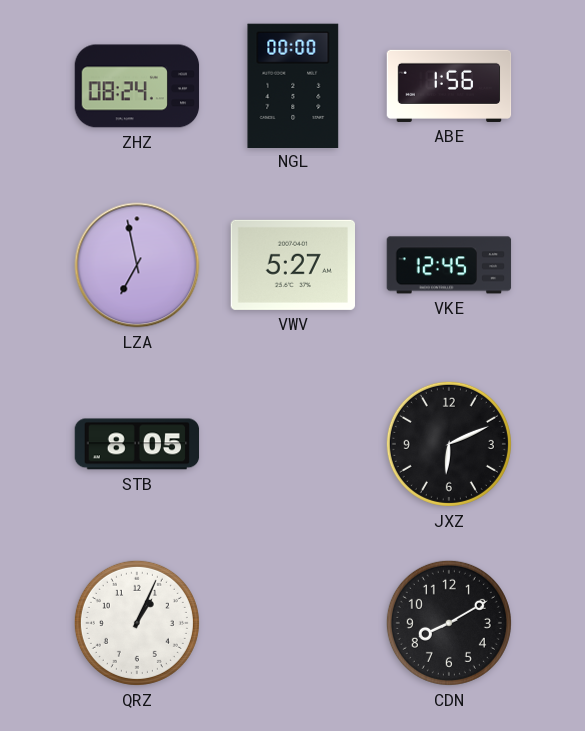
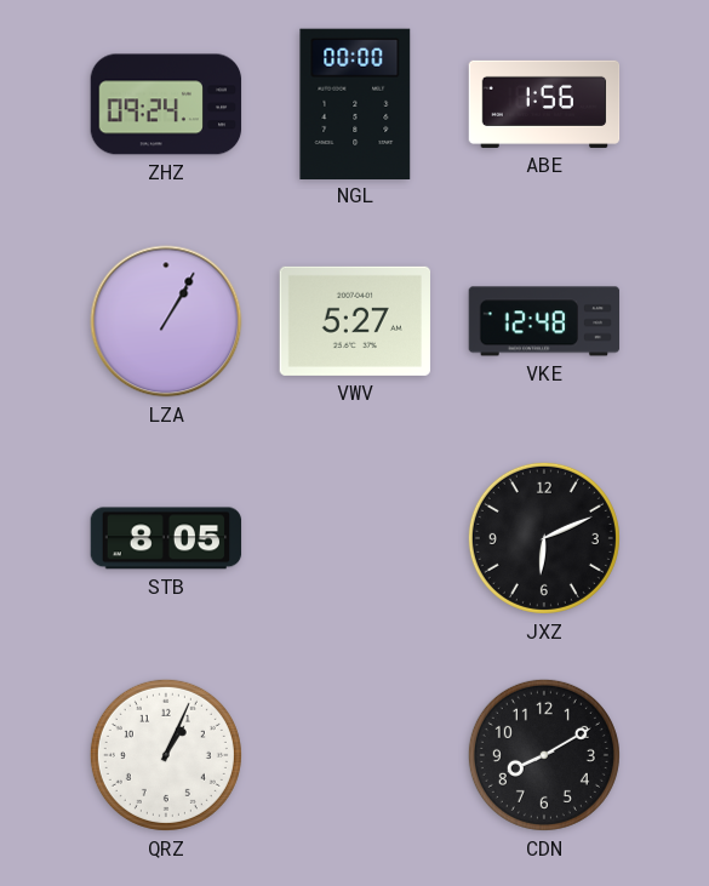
ZHZ: 08:24 -> 09:24 (166, 104)
LZA: 6:58 -> 1:05 (166, 321)
VKE: 12:45 -> 12:48 (544, 321)
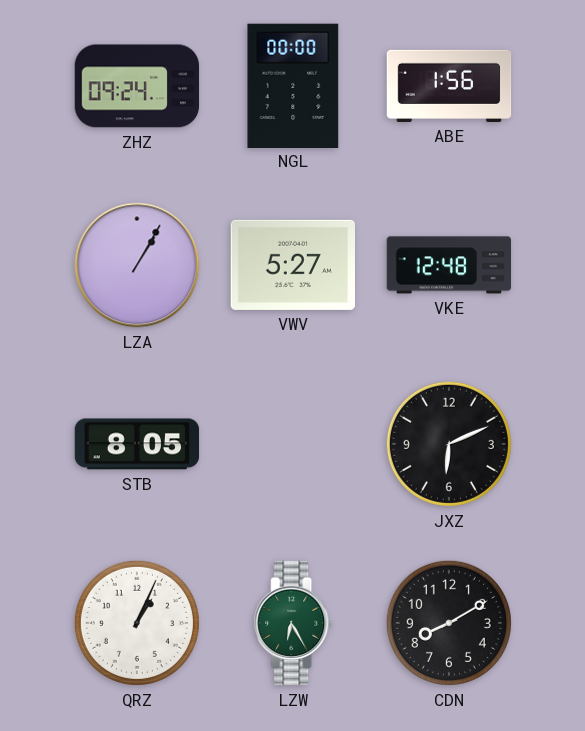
LZW: none -> 6:25 (293, 623)
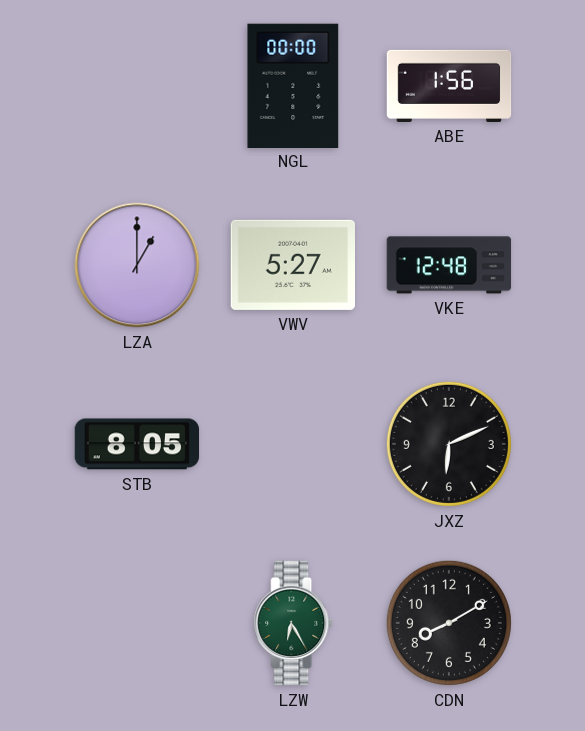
ZHZ: 09:24 -> none (137, 86)
LZA: 1:05 -> 1:00 (137, 265)
QRZ: 1:04 -> none (137, 623)
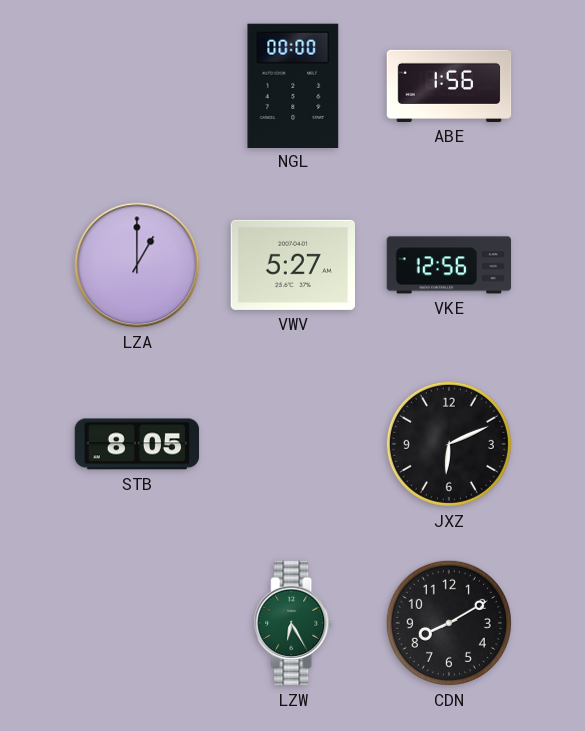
VKE: 12:48 -> 12:56 (449, 265)
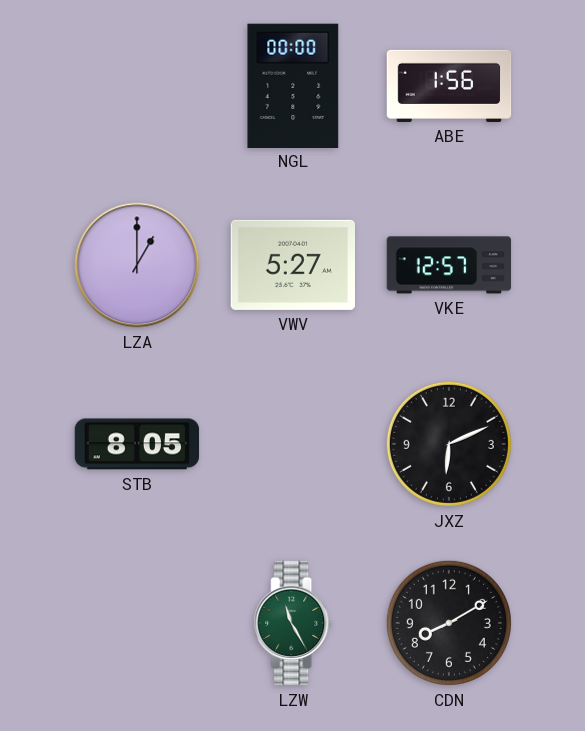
VKE: 12:56 -> 12:57 (449, 265)
LZW: 6:25 -> 11:25 (293, 623)
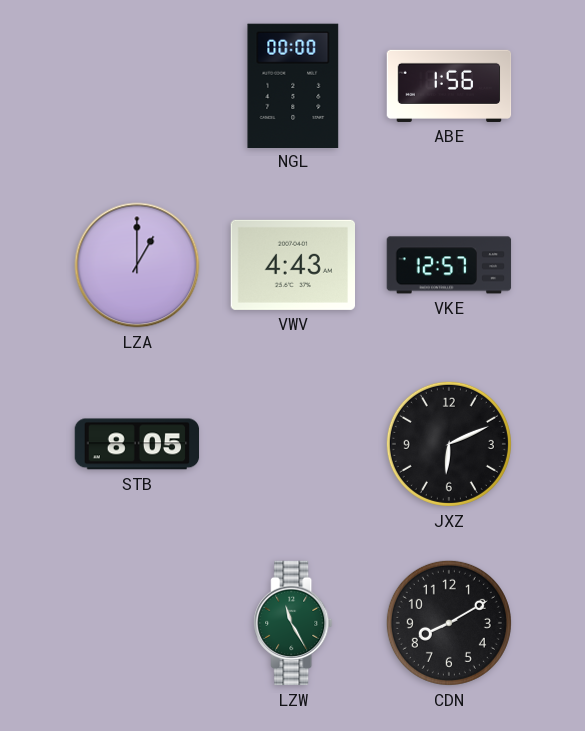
VWV: 5:27 -> 4:43 (292, 265)
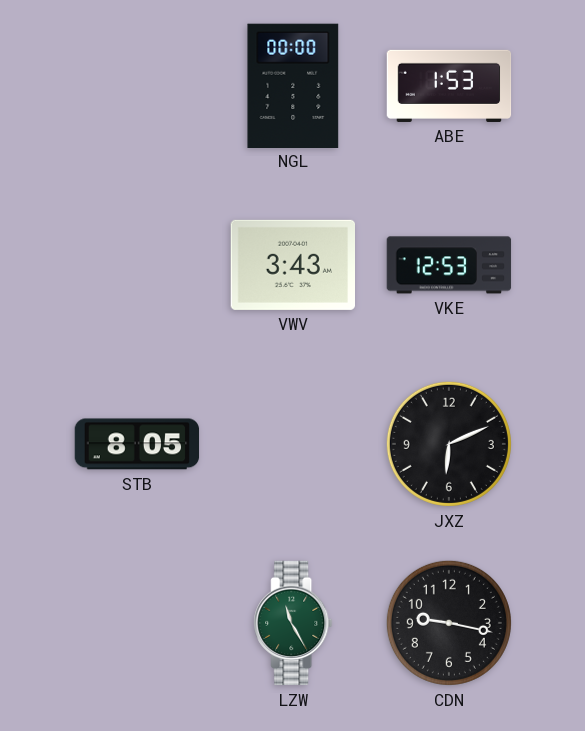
ABE: 1:56 -> 1:53 (449, 86)
LZA: 1:00 -> none (137, 265)
VWV: 4:43 -> 3:43 (292, 265)
VKE: 12:57 -> 12:53 (449, 265)
CDN: 8:10 -> 9:17 (449, 623)
